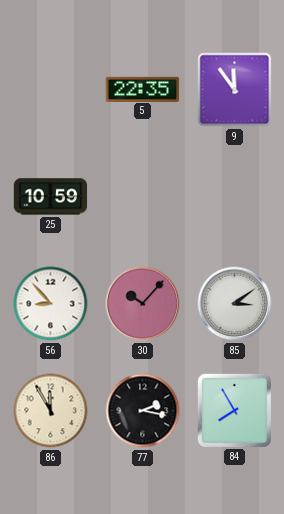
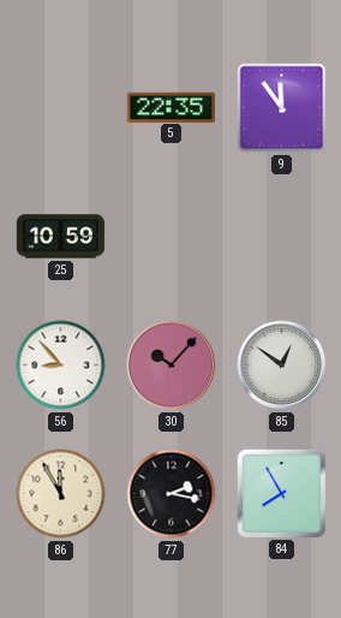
85: 3:09 -> 12:51 (282, 366)
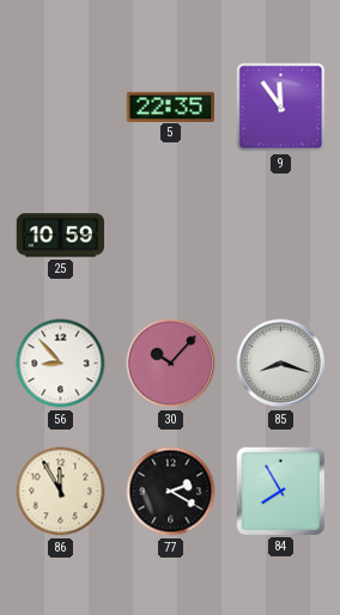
85: 12:51 -> 8:18 (281, 364)
77: 2:17 -> 2:20 (171, 492)
